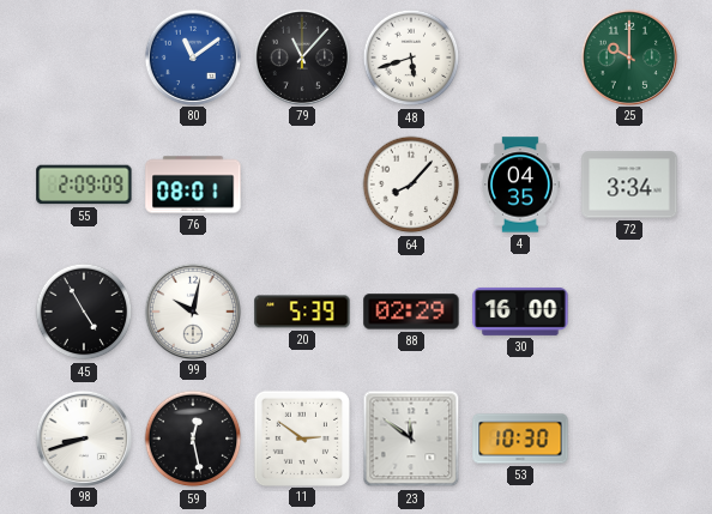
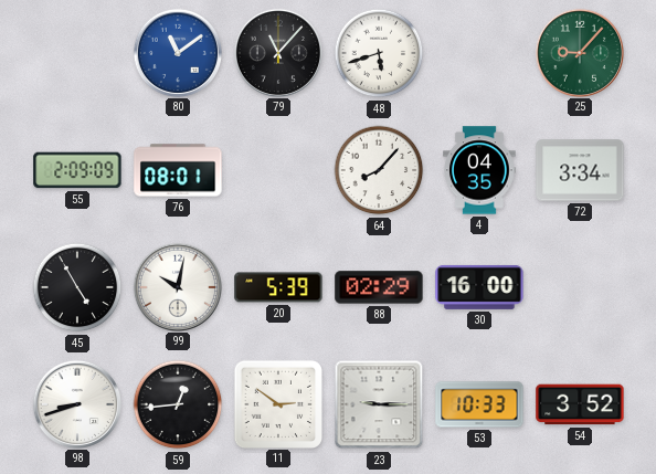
25: 10:00 -> 9:07 (579, 52)
59: 12:28 -> 12:44 (178, 404)
23: 11:51 -> 9:15 (379, 404)
53: 10:30 -> 10:33 (479, 404)
54: none -> 3:52 (580, 404)
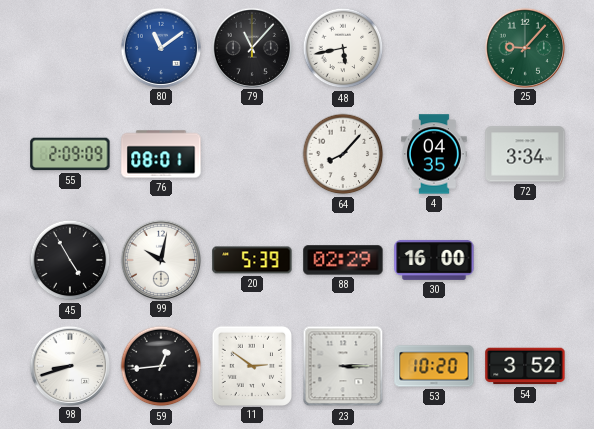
48: 5:42 -> 5:43 (343, 48)
23: 9:15 -> 3:15 (343, 366)
53: 10:33 -> 10:20 (434, 366)
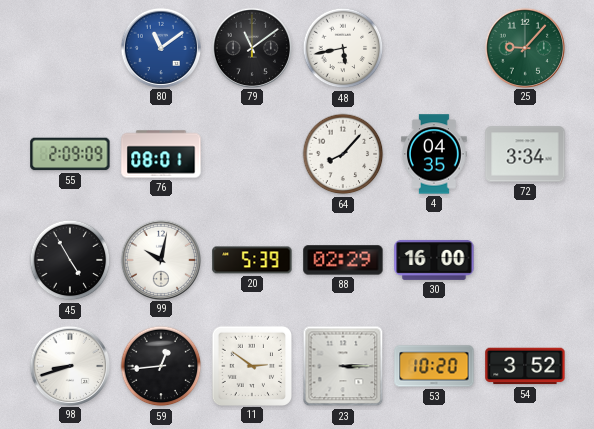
79: 11:07 -> 11:09 (251, 47)
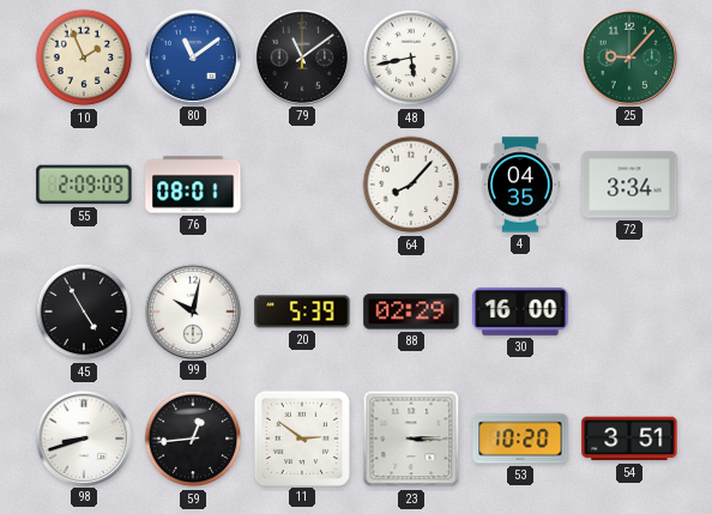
10: none -> 1:56 (84, 58)
54: 3:52 -> 3:51 (629, 439)
